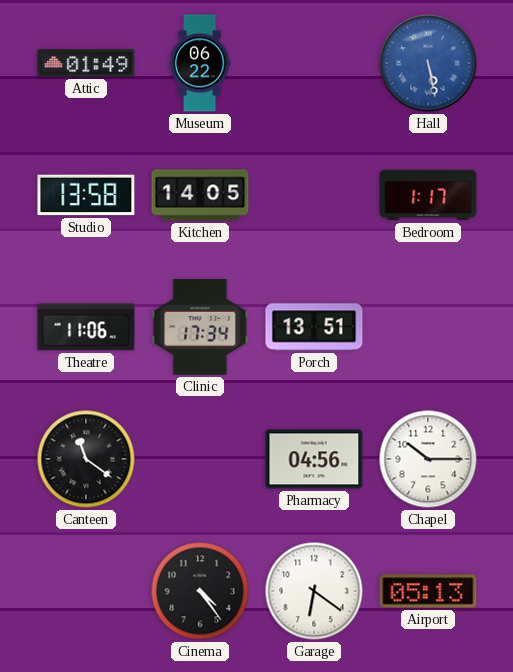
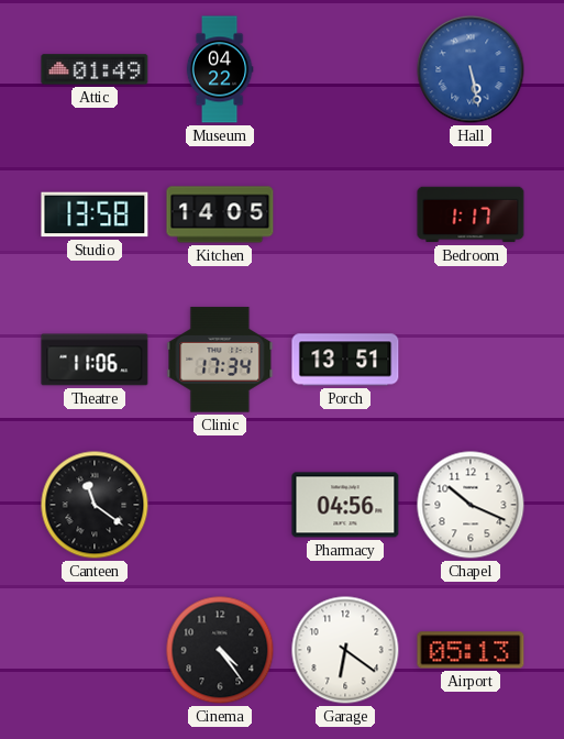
Museum: 06:22 -> 04:22 (220, 69)
Chapel: 10:15 -> 10:19 (471, 505)
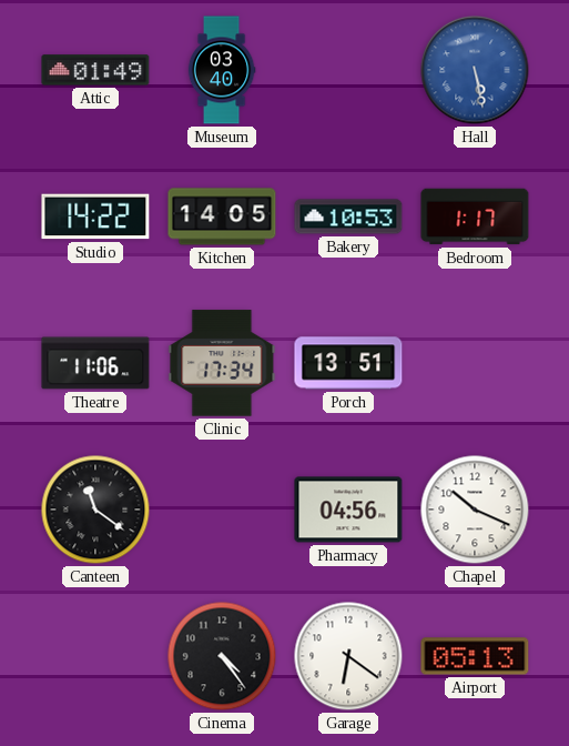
Museum: 04:22 -> 03:40 (222, 70)
Studio: 13:58 -> 14:22 (95, 216)
Bakery: none -> 10:53 (348, 216)
